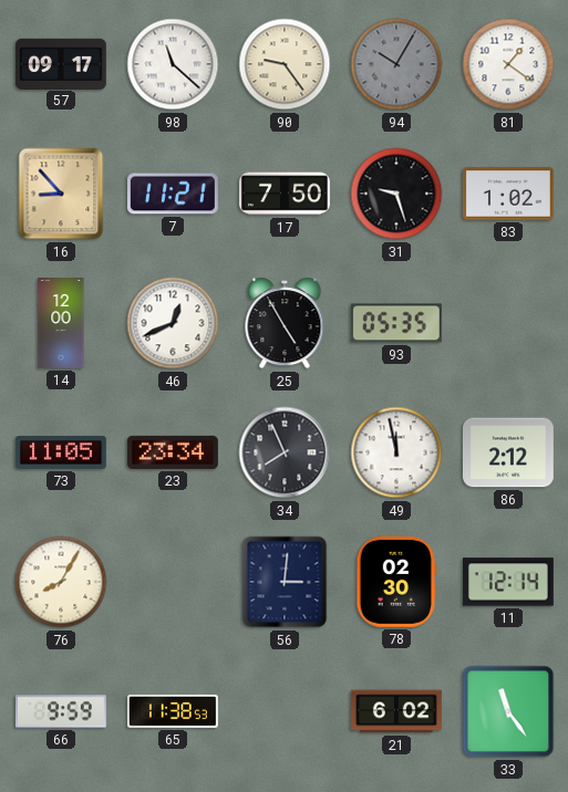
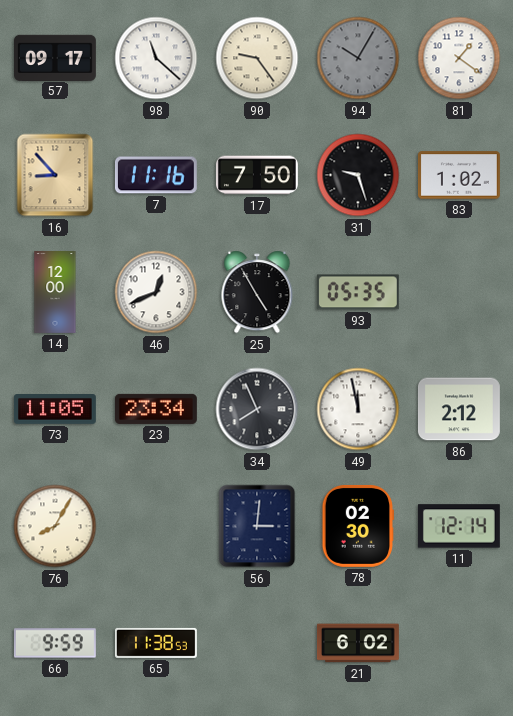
7: 11:21 -> 11:16 (156, 175)
33: 11:24 -> none (508, 711)
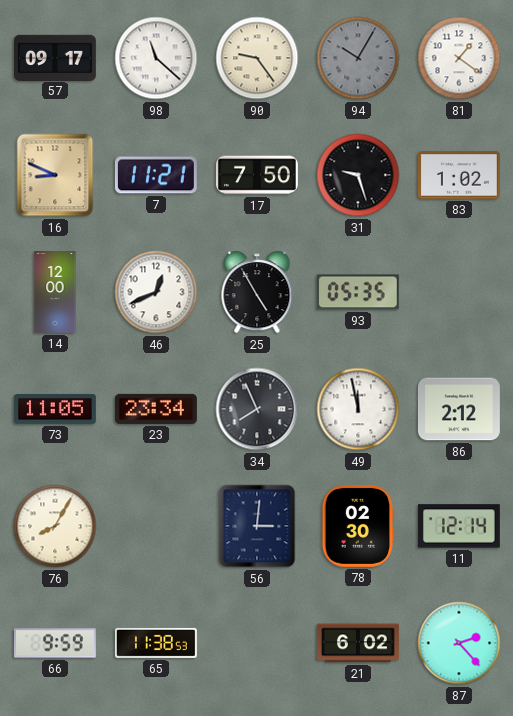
16: 8:53 -> 8:49 (55, 175)
7: 11:16 -> 11:21 (156, 175)
87: none -> 2:23 (459, 643)
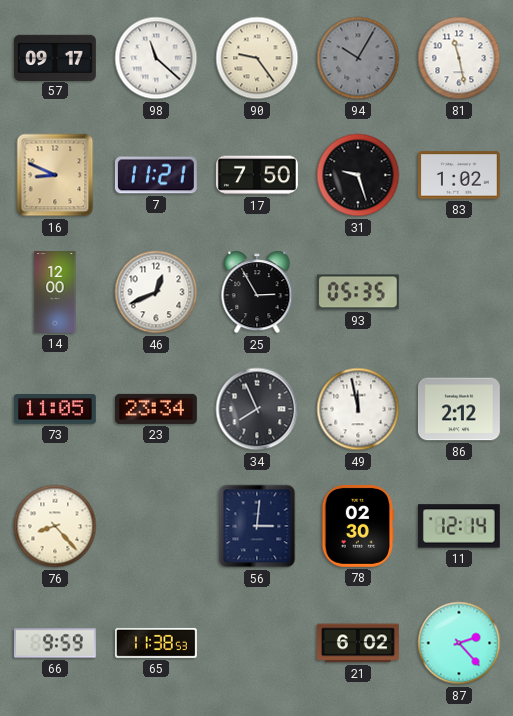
81: 1:21 -> 11:28 (459, 58)
25: 4:55 -> 2:55 (257, 292)
76: 8:05 -> 8:23 (55, 526)
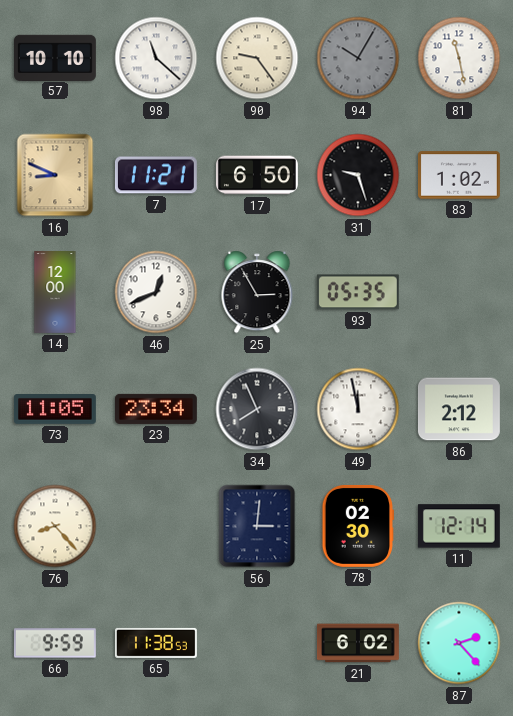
57: 09:17 -> 10:10 (56, 57)
17: 7:50 -> 6:50 (257, 175)
